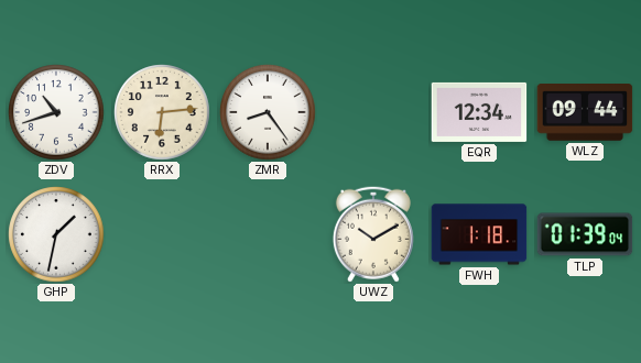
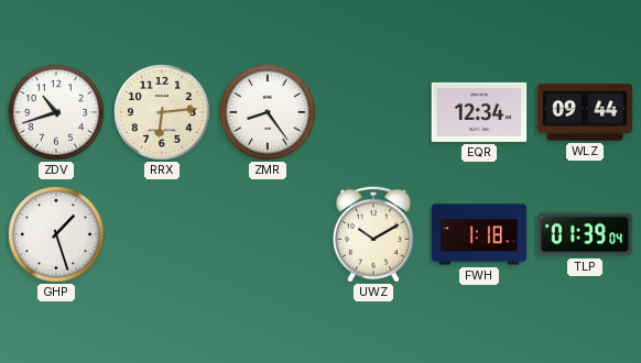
GHP: 1:32 -> 1:27 (56, 234)
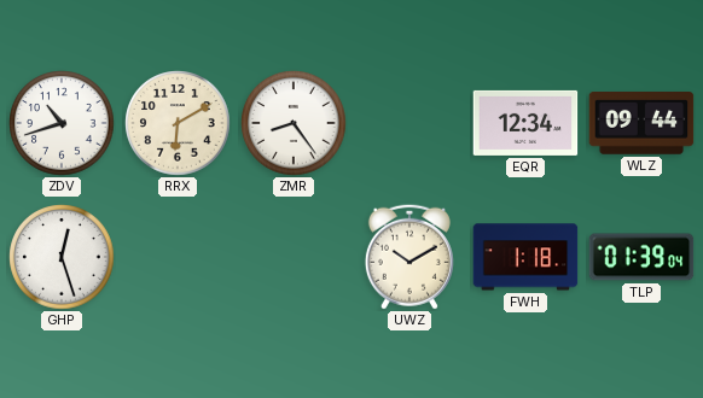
RRX: 6:14 -> 6:10 (178, 123)
GHP: 1:27 -> 12:27 (62, 257)
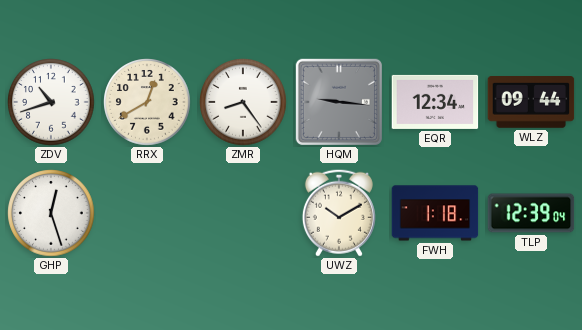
RRX: 6:10 -> 12:40 (147, 102)
HQM: none -> 9:16 (339, 102)
TLP: 01:39 -> 12:39 (531, 213)
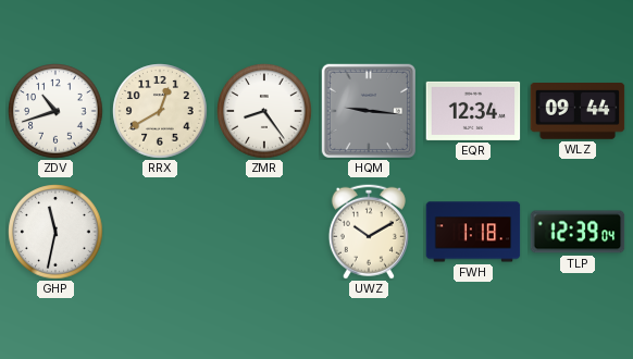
GHP: 12:27 -> 11:32 (55, 232)
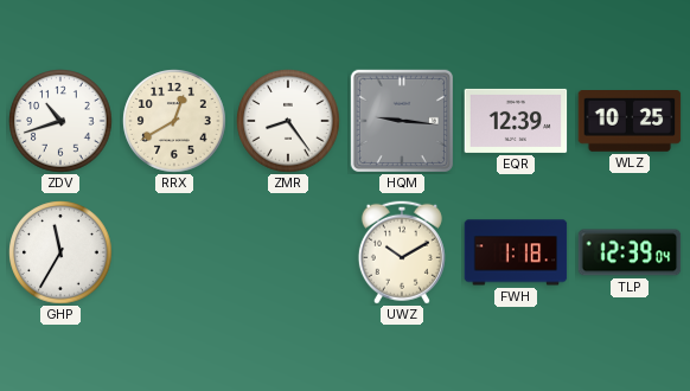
EQR: 12:34 -> 12:39 (516, 121)
WLZ: 09:44 -> 10:25 (630, 122)
GHP: 11:32 -> 11:35 (60, 252)
